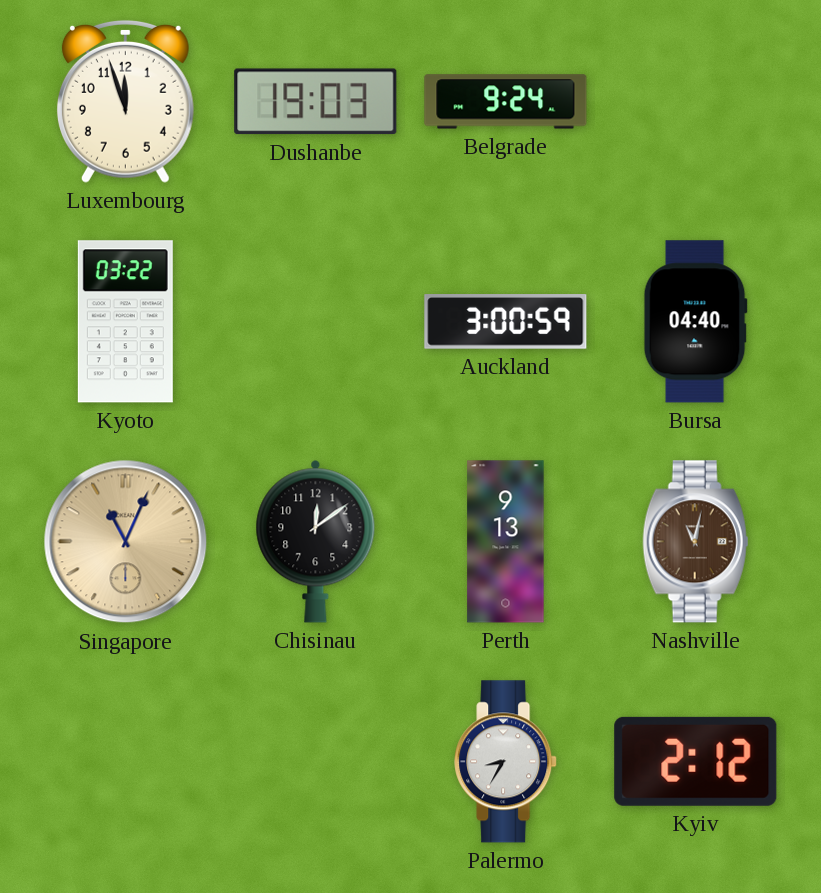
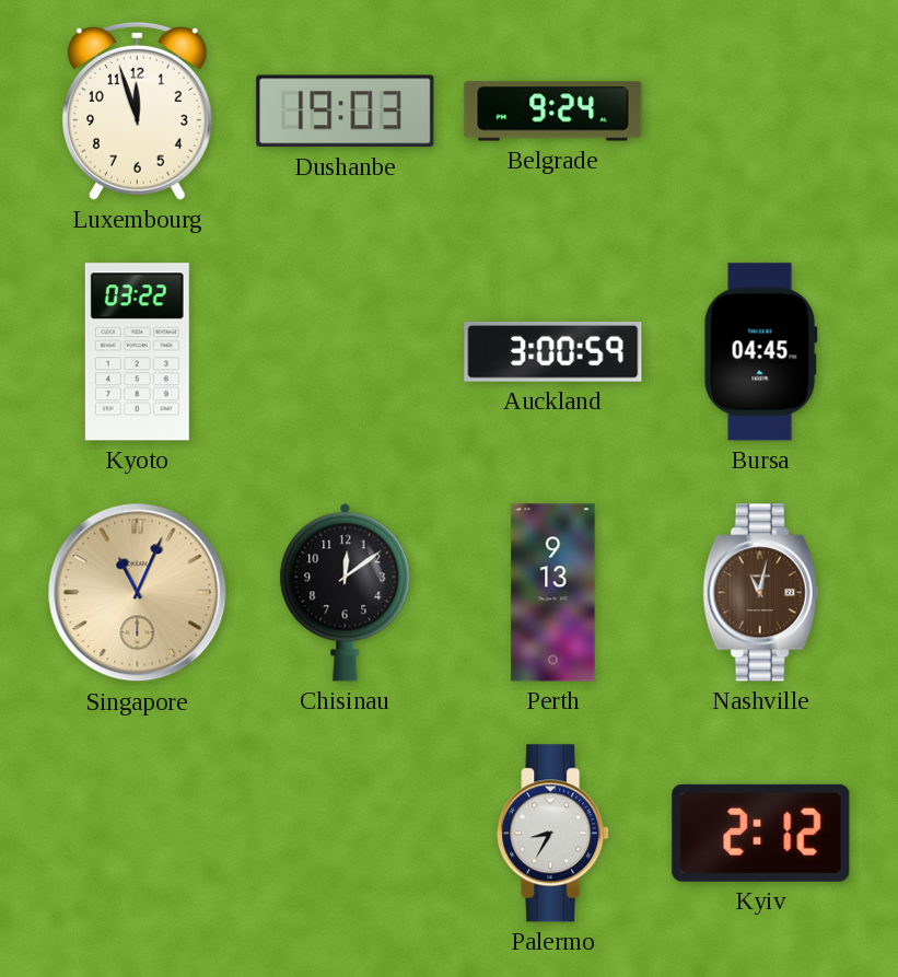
Bursa: 04:40 -> 04:45 (760, 352)
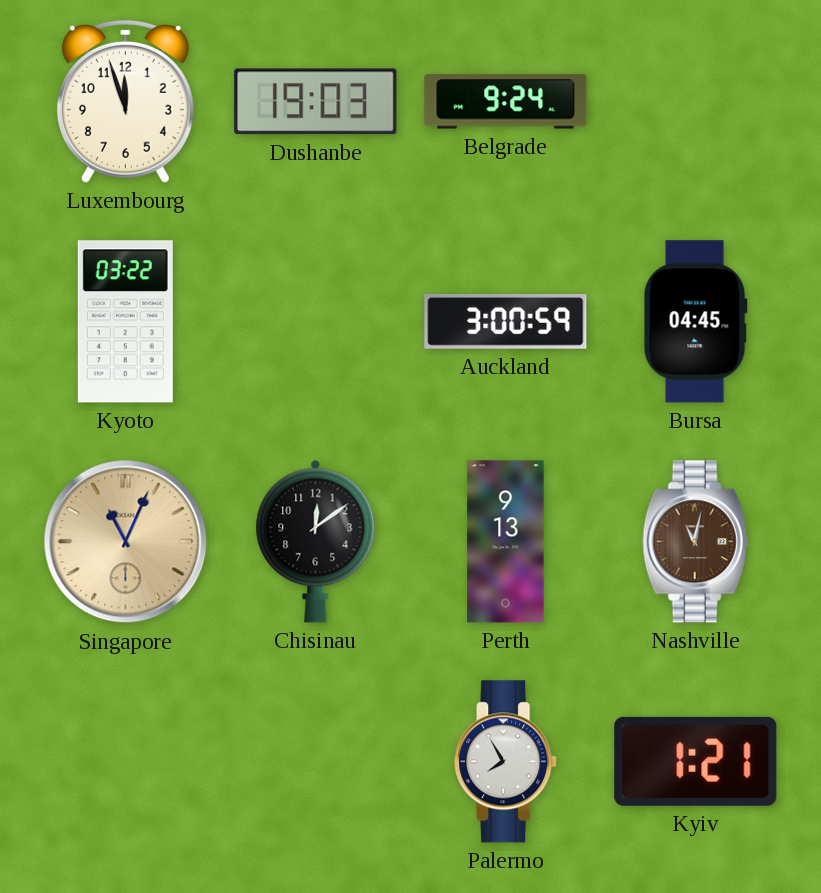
Palermo: 8:35 -> 7:55 (506, 762)
Kyiv: 2:12 -> 1:21 (696, 761)
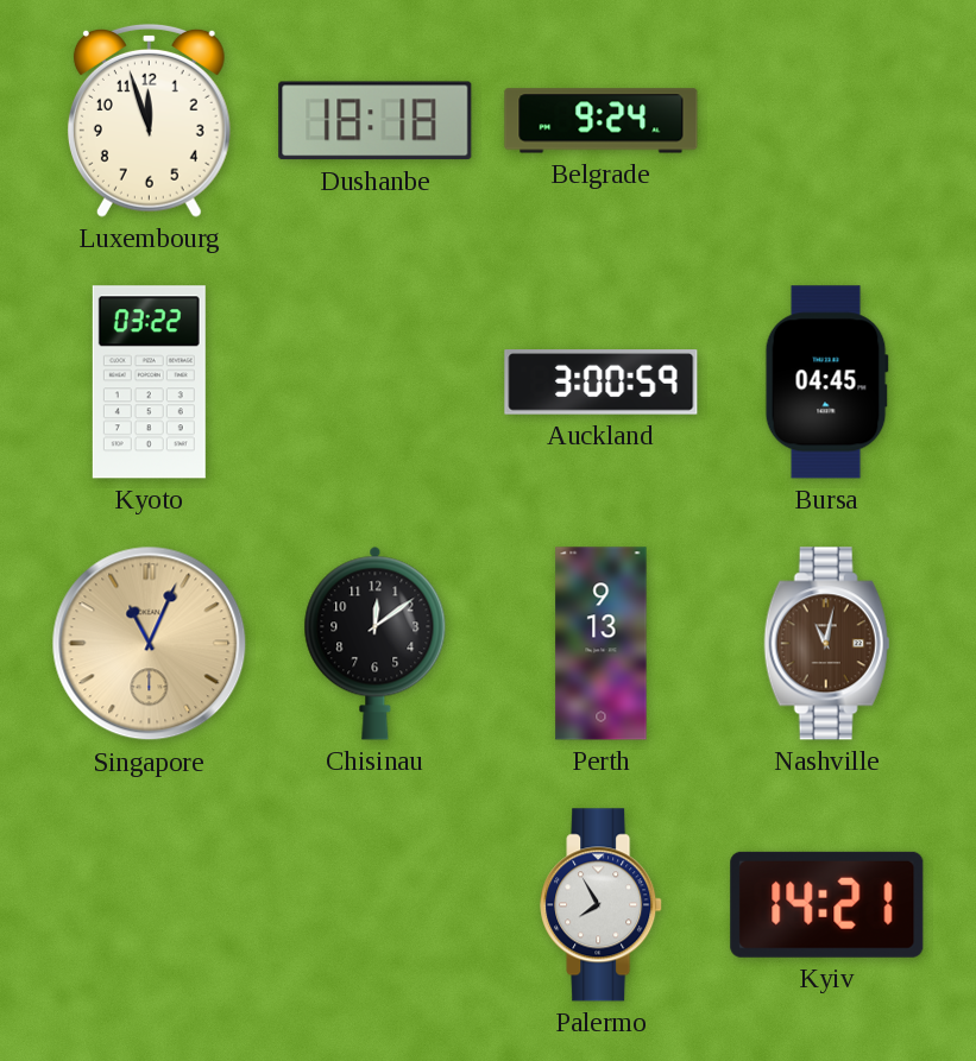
Dushanbe: 19:03 -> 18:18 (376, 121)
Kyiv: 1:21 -> 14:21 (827, 904)
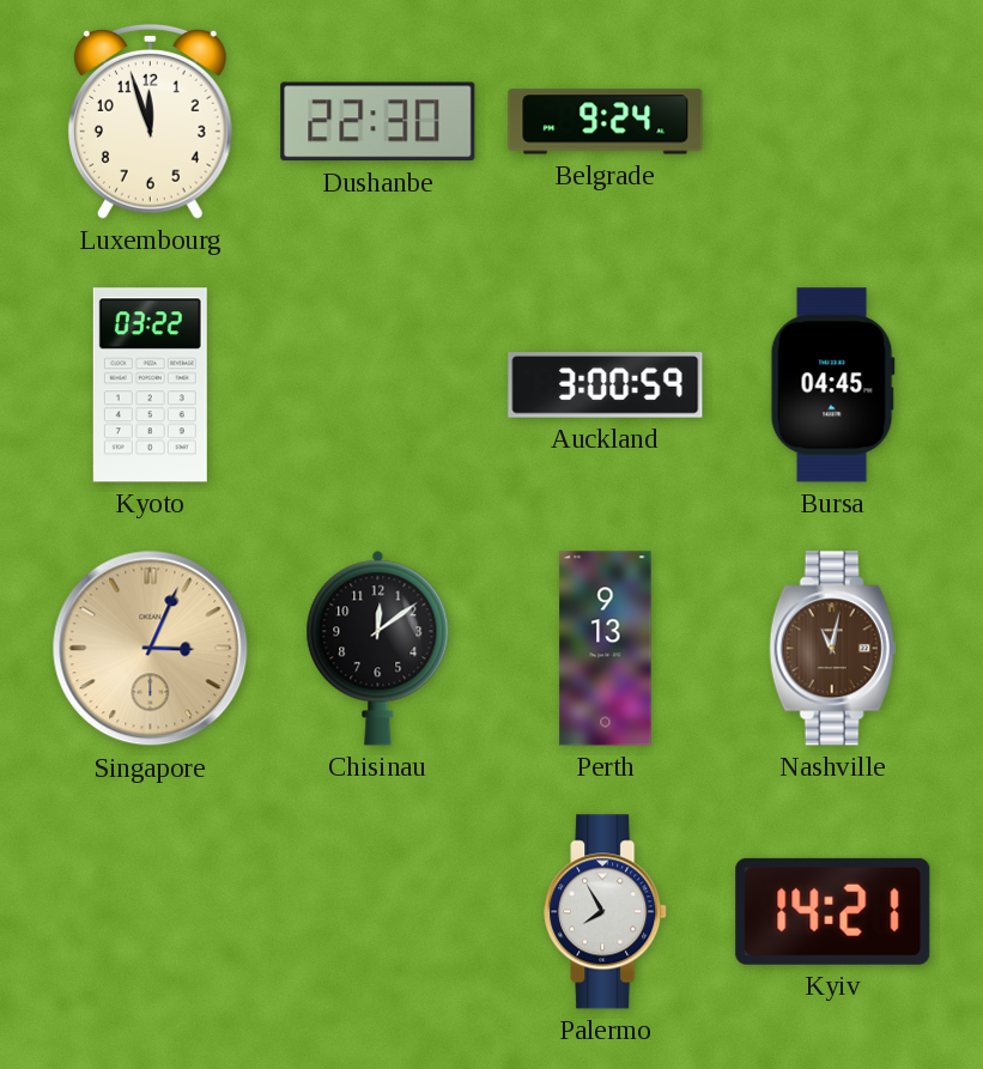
Dushanbe: 18:18 -> 22:30 (378, 122)
Singapore: 11:04 -> 3:04 (151, 649)
